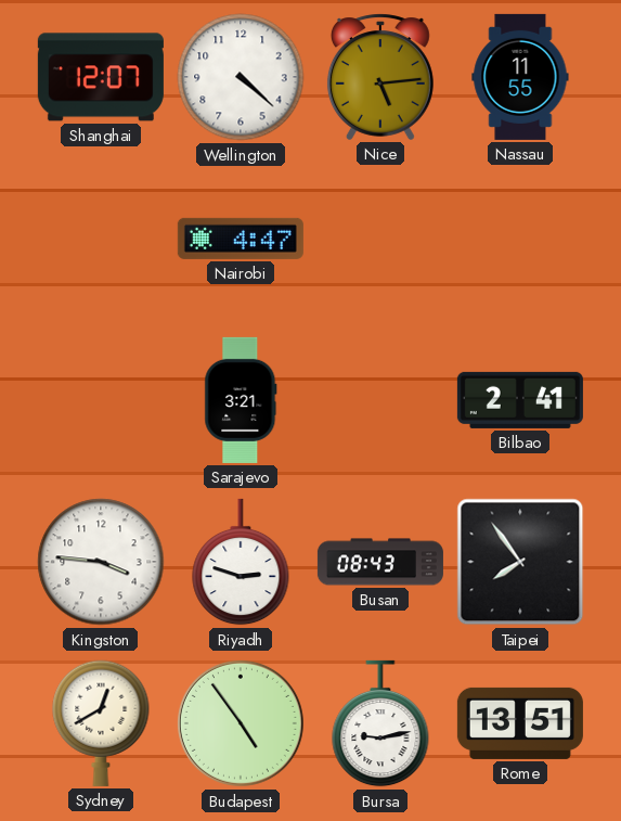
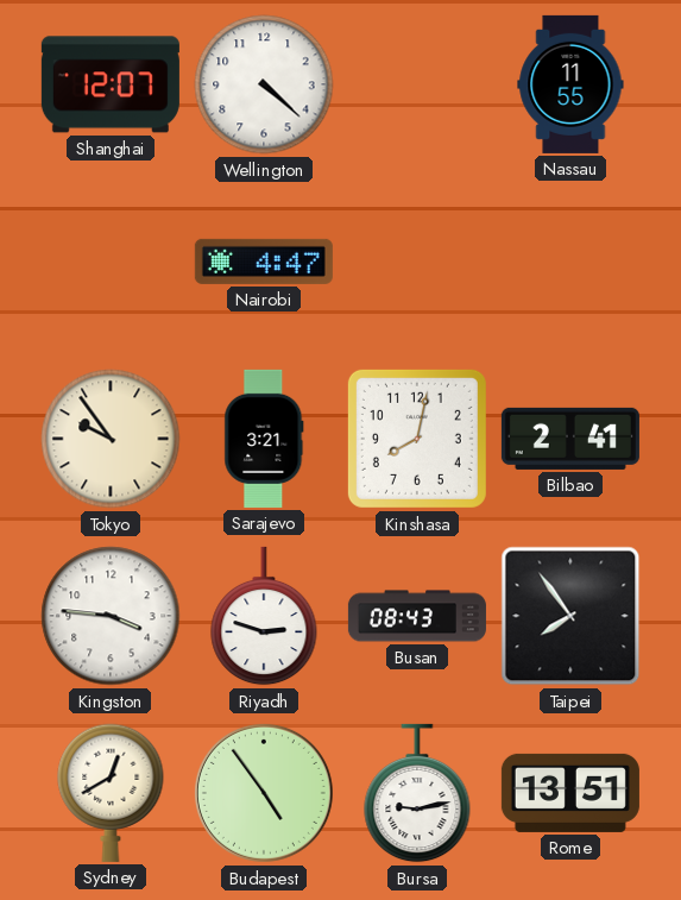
Nice: 5:14 -> none (380, 77)
Tokyo: none -> 9:54 (111, 439)
Kinshasa: none -> 8:02 (417, 439)
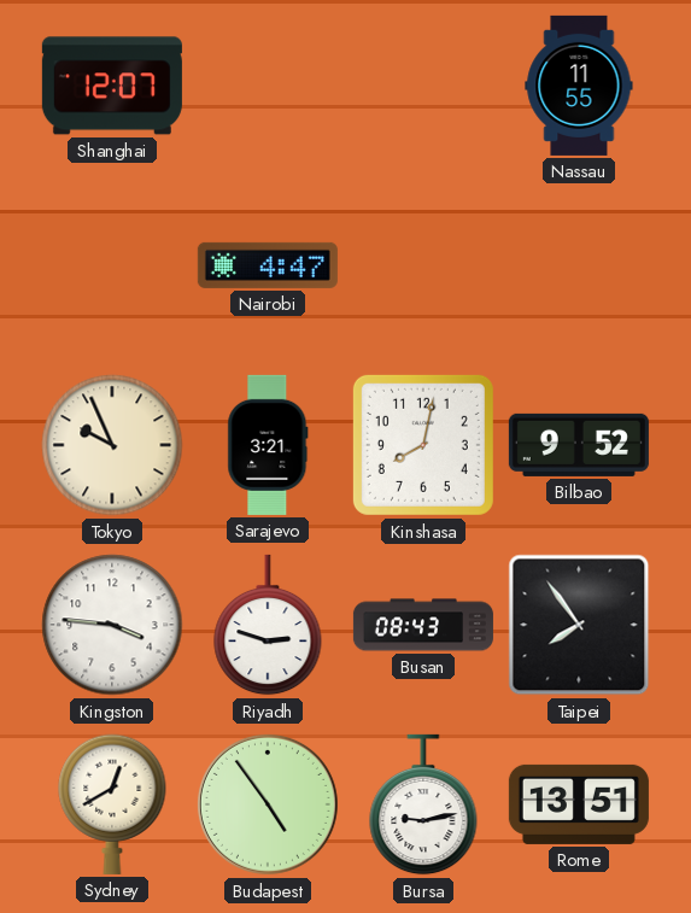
Wellington: 4:22 -> none (264, 84)
Tokyo: 9:54 -> 9:56 (112, 445)
Bilbao: 2:41 -> 9:52 (579, 445)
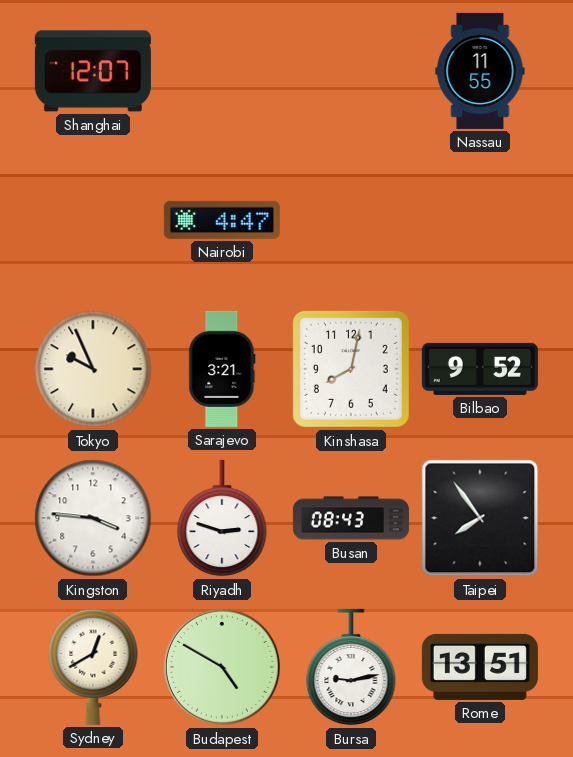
Budapest: 4:54 -> 4:50 (222, 667)
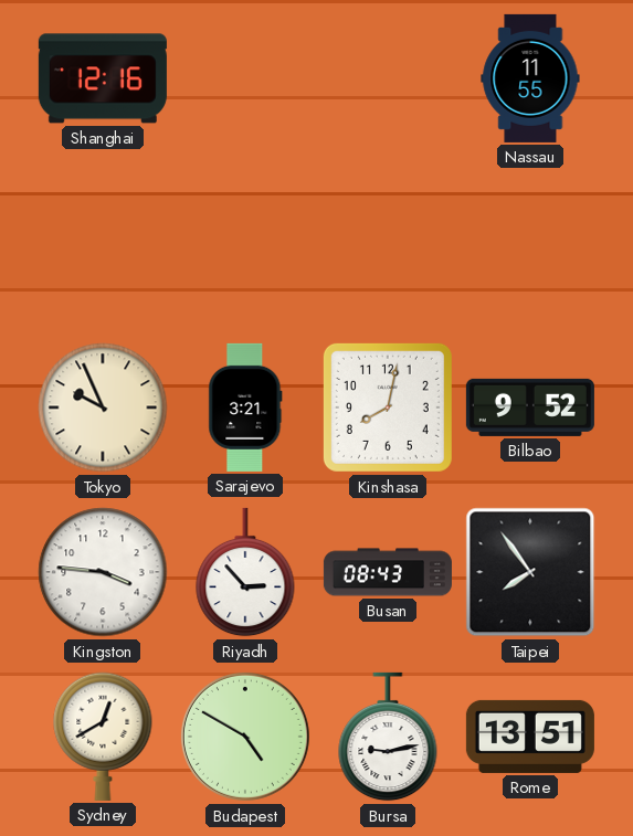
Shanghai: 12:07 -> 12:16 (103, 78)
Nairobi: 4:47 -> none (222, 220)
Riyadh: 2:48 -> 2:53 (245, 572)
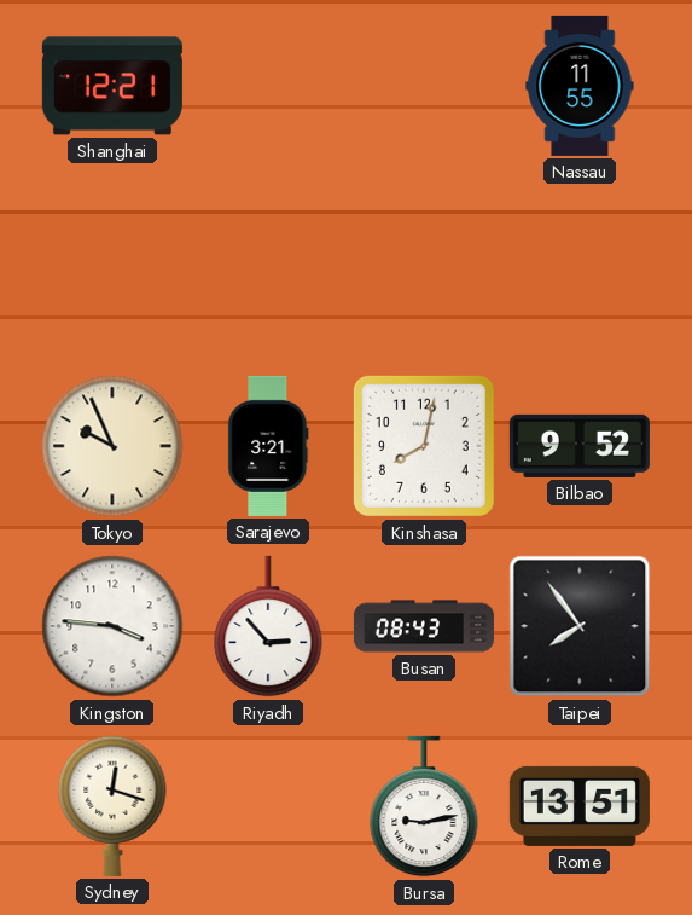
Shanghai: 12:16 -> 12:21 (112, 86)
Sydney: 12:40 -> 12:18 (112, 806)
Budapest: 4:50 -> none (245, 737)
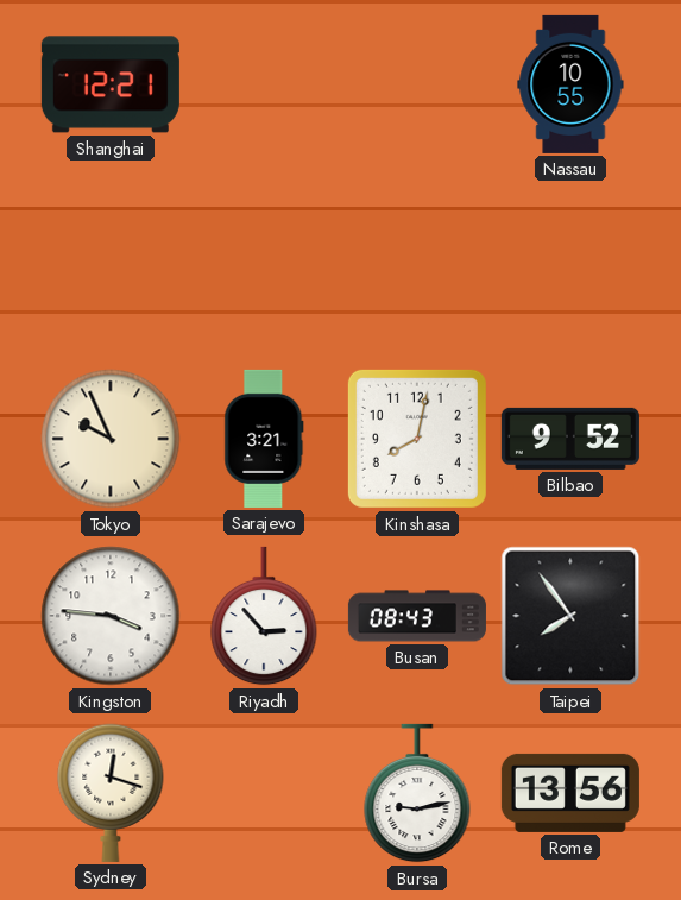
Nassau: 11:55 -> 10:55 (570, 84)
Rome: 13:51 -> 13:56 (570, 793)
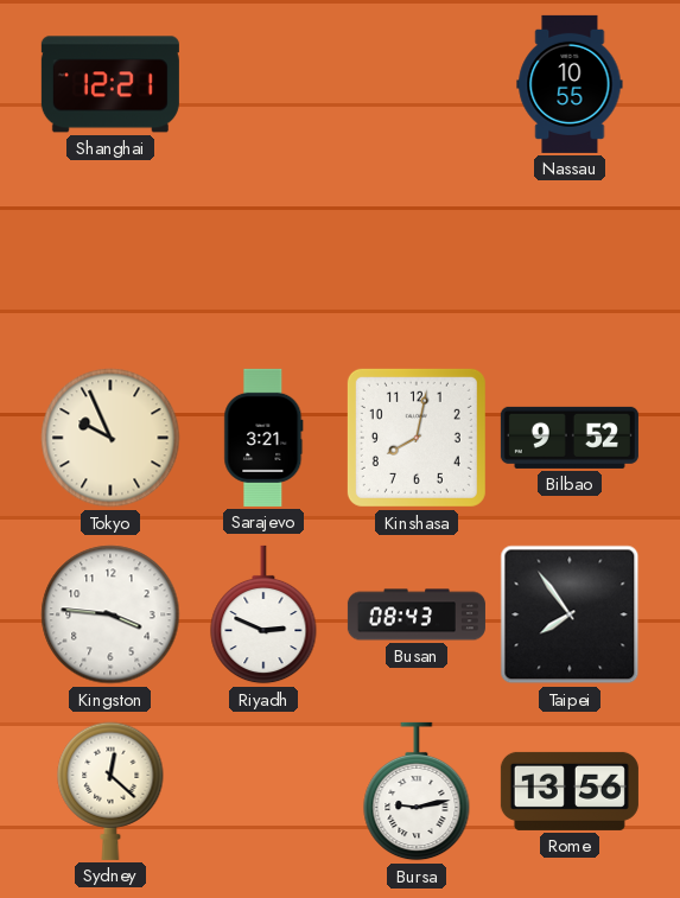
Riyadh: 2:53 -> 2:49 (263, 614)
Sydney: 12:18 -> 12:22 (110, 791)
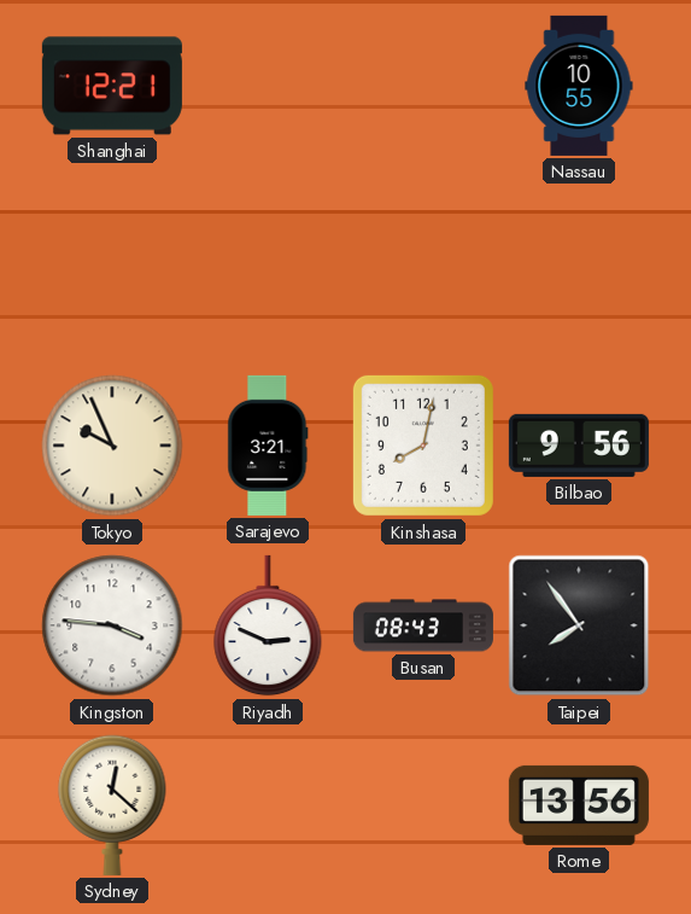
Bilbao: 9:52 -> 9:56 (579, 446)
Bursa: 9:13 -> none (417, 791)
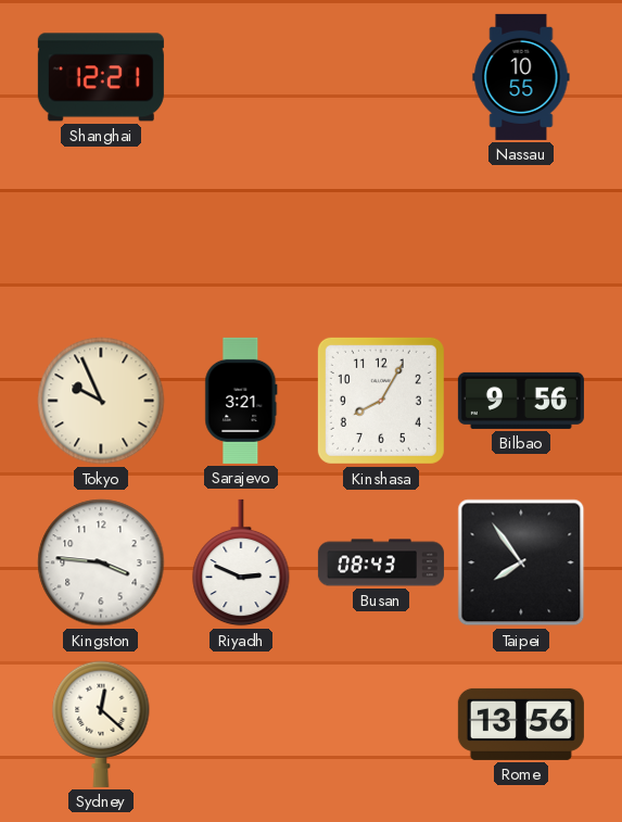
Kinshasa: 8:02 -> 8:05 (381, 401)
